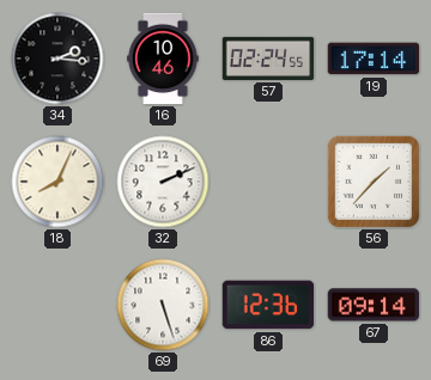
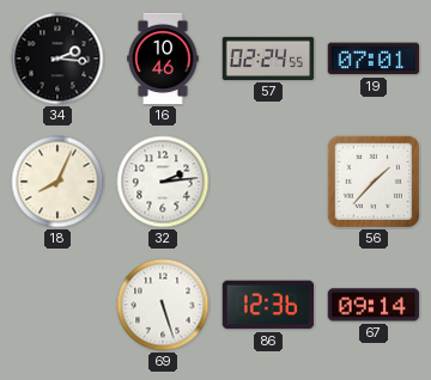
19: 17:14 -> 07:01 (374, 59)
32: 2:11 -> 2:14 (163, 182)
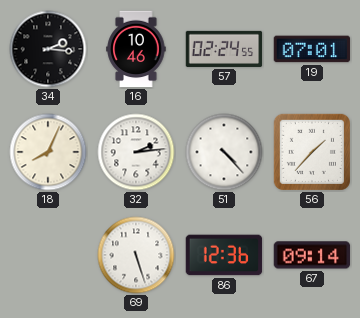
51: none -> 4:23 (224, 152)
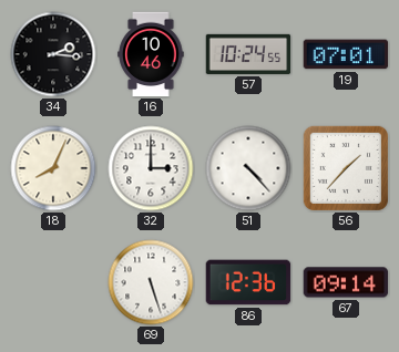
57: 02:24 -> 10:24 (248, 54)
32: 2:14 -> 3:00 (151, 168)
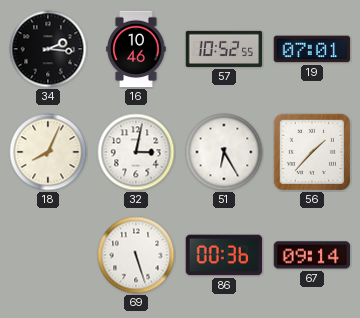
57: 10:24 -> 10:52 (224, 49)
32: 3:00 -> 3:02 (136, 152)
51: 4:23 -> 6:25 (224, 152)
86: 12:36 -> 00:36 (224, 255)
